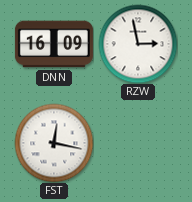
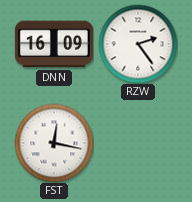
RZW: 2:58 -> 2:24 (138, 44)
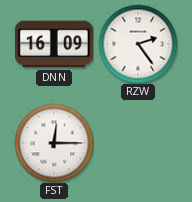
FST: 12:17 -> 12:15 (54, 143)
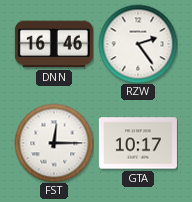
DNN: 16:09 -> 16:46 (54, 44)
GTA: none -> 10:17 (138, 143)
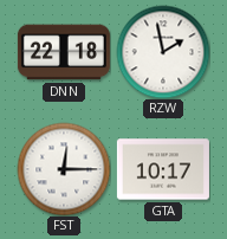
DNN: 16:46 -> 22:18 (64, 52)
RZW: 2:24 -> 1:58 (163, 52)
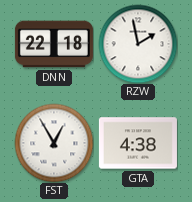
FST: 12:15 -> 12:55 (54, 143)
GTA: 10:17 -> 4:38 (138, 143)
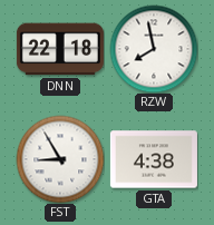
RZW: 1:58 -> 7:58 (154, 49)
FST: 12:55 -> 8:55 (60, 159)
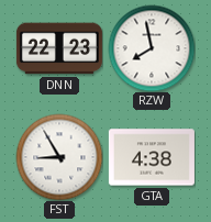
DNN: 22:18 -> 22:23 (59, 48)
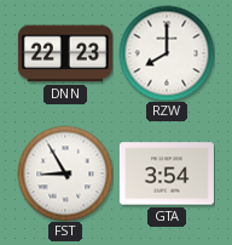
RZW: 7:58 -> 8:00 (167, 53)
GTA: 4:38 -> 3:54 (167, 173)
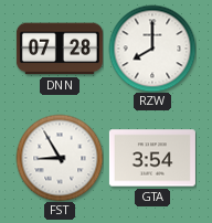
DNN: 22:23 -> 07:28 (60, 49)
